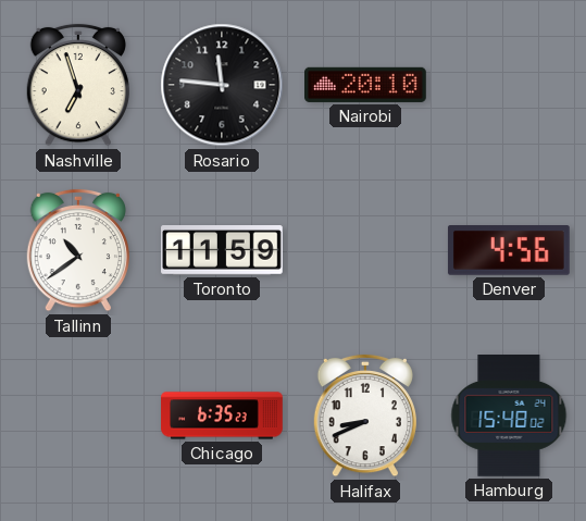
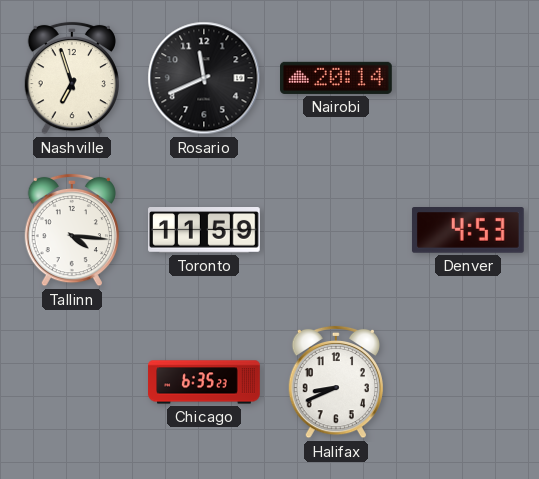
Rosario: 11:46 -> 11:41 (204, 78)
Nairobi: 20:10 -> 20:14 (337, 78)
Tallinn: 10:39 -> 4:16 (72, 230)
Denver: 4:56 -> 4:53 (468, 230)
Hamburg: 15:48 -> none (509, 417)
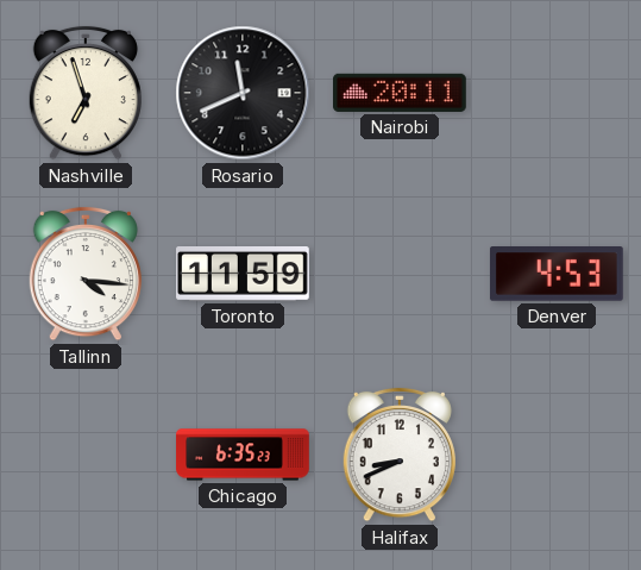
Nairobi: 20:14 -> 20:11 (401, 93)
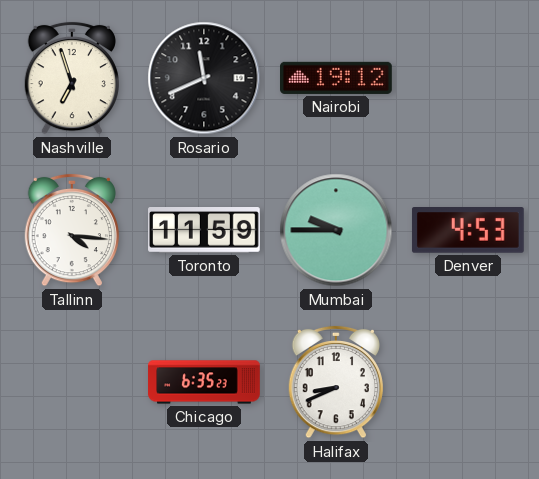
Nairobi: 20:11 -> 19:12 (337, 78)
Mumbai: none -> 9:45 (336, 230)
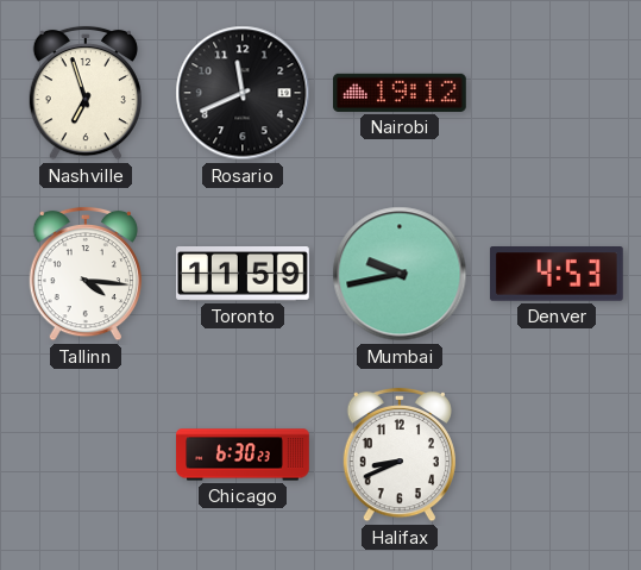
Mumbai: 9:45 -> 9:43 (400, 274)
Chicago: 6:35 -> 6:30 (243, 455)
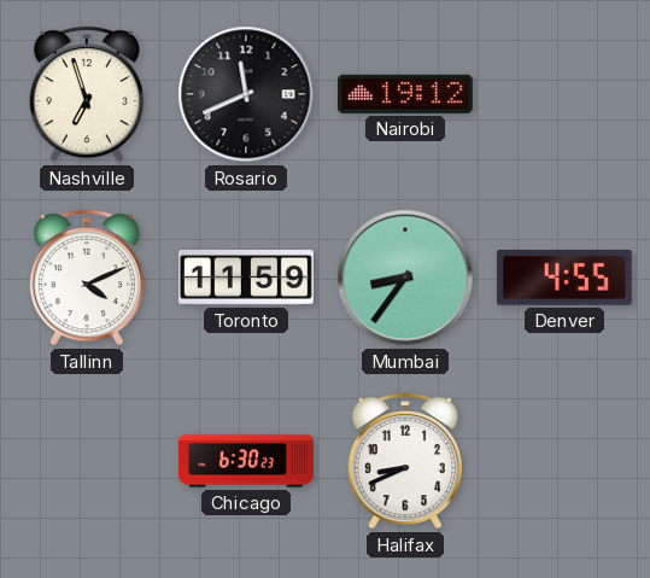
Tallinn: 4:16 -> 4:11 (87, 278)
Mumbai: 9:43 -> 8:36 (405, 278)
Denver: 4:53 -> 4:55 (564, 278)
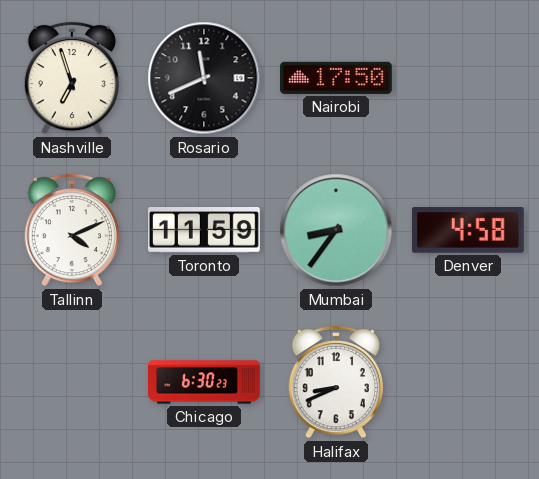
Nairobi: 19:12 -> 17:50 (337, 78)
Denver: 4:55 -> 4:58 (468, 230)
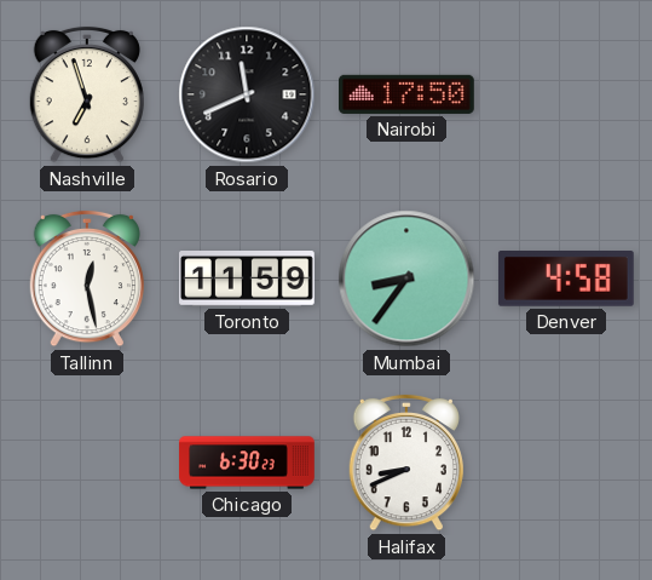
Tallinn: 4:11 -> 12:28 (87, 278)
